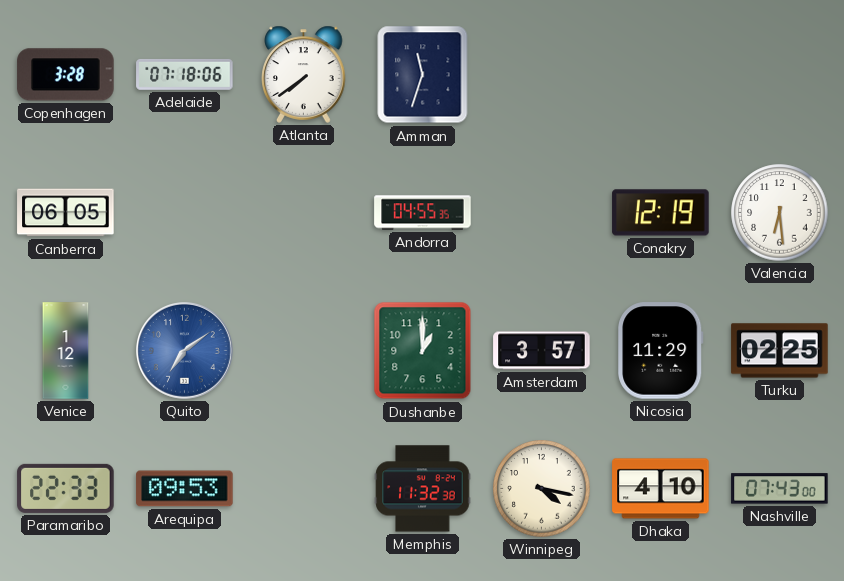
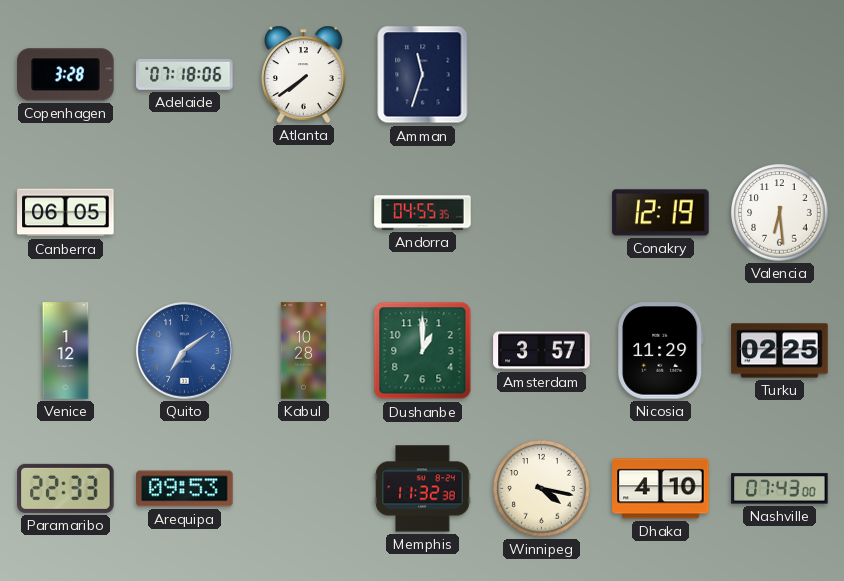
Kabul: none -> 10:28 (304, 351)
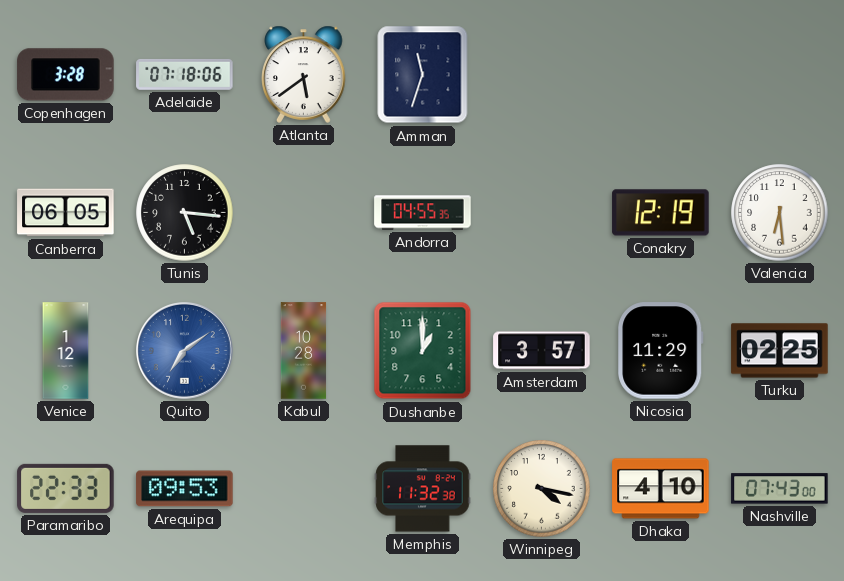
Atlanta: 7:39 -> 5:39 (304, 74)
Tunis: none -> 5:16 (185, 213)
